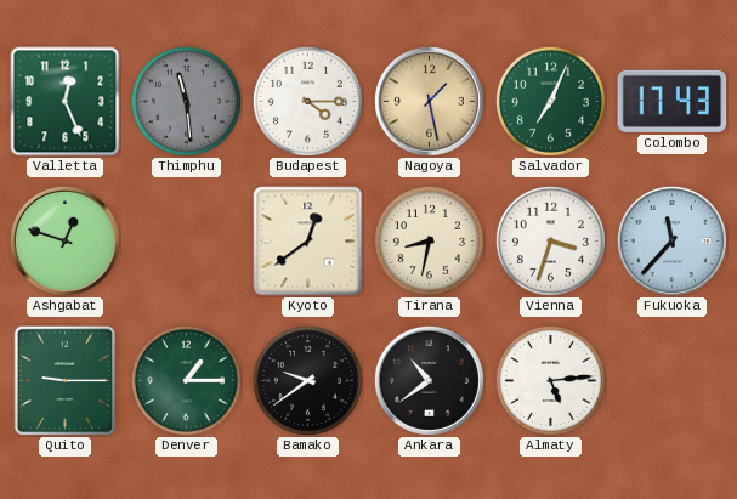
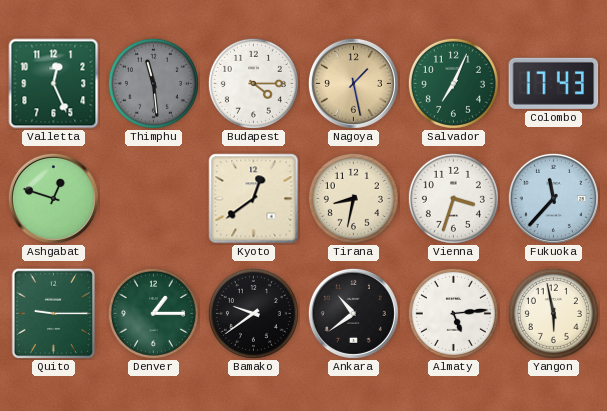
Yangon: none -> 5:58 (553, 313)
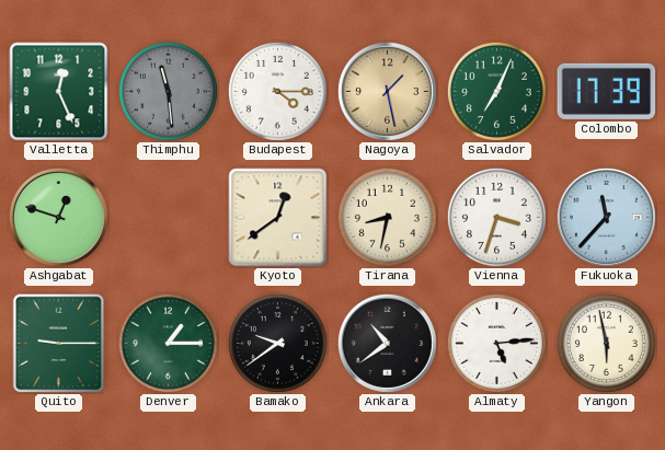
Colombo: 17:43 -> 17:39 (607, 91)
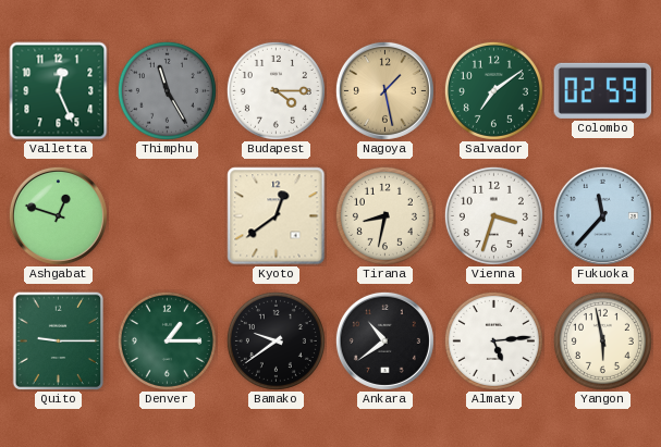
Thimphu: 11:29 -> 11:25 (167, 90)
Salvador: 7:04 -> 7:09 (493, 90)
Colombo: 17:39 -> 02:59 (603, 90)
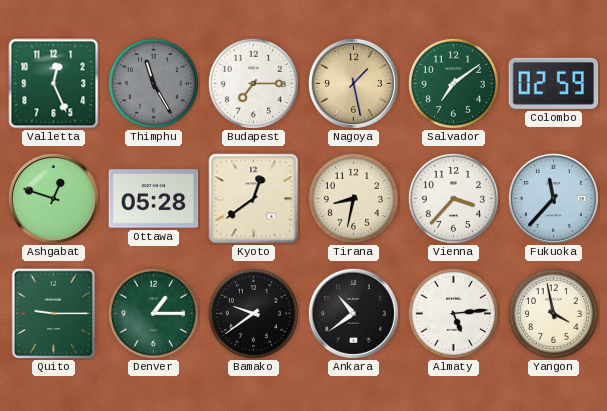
Budapest: 4:15 -> 7:15 (253, 83)
Ottawa: none -> 05:28 (154, 199)
Vienna: 3:33 -> 3:37 (453, 198)
Yangon: 5:58 -> 3:58 (553, 313)
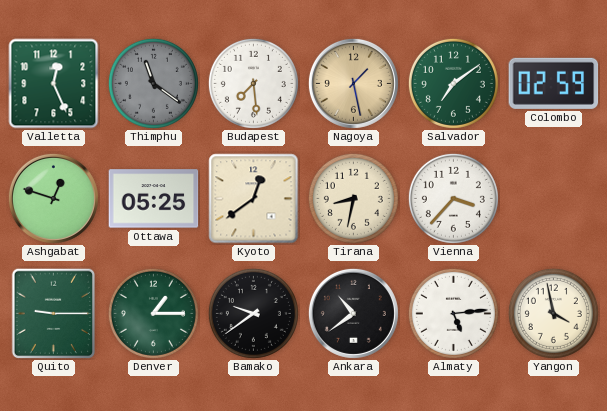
Thimphu: 11:25 -> 11:21 (153, 83)
Budapest: 7:15 -> 7:29 (253, 83)
Ottawa: 05:28 -> 05:25 (154, 199)
Fukuoka: 11:37 -> none (553, 198)
